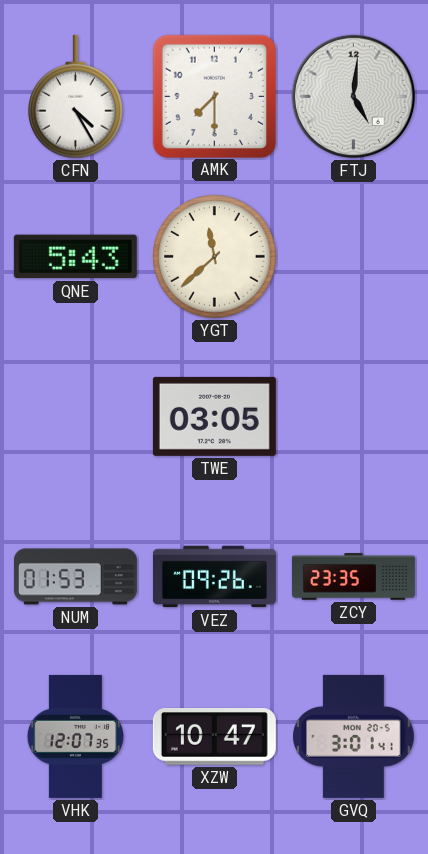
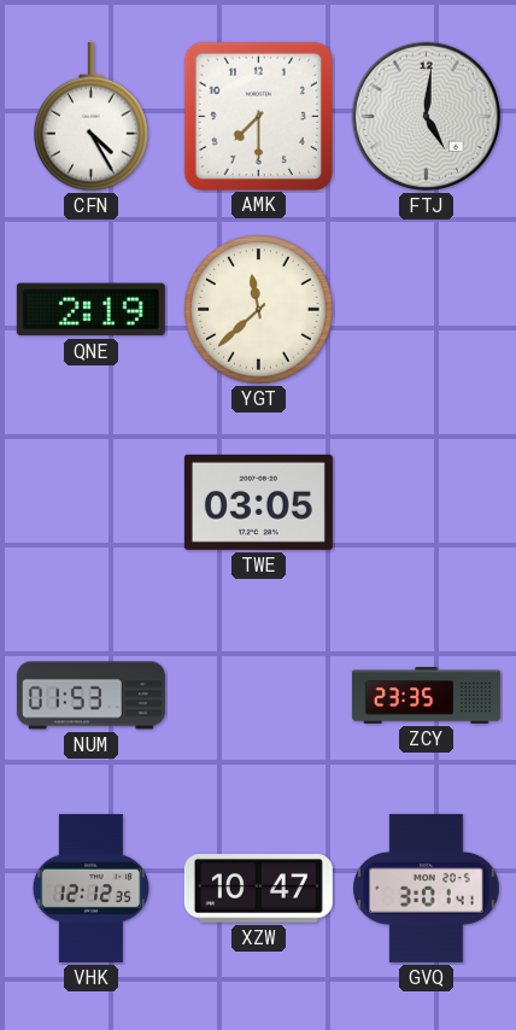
QNE: 5:43 -> 2:19 (90, 310)
VEZ: 09:26 -> none (214, 577)
VHK: 12:07 -> 12:12 (90, 888)
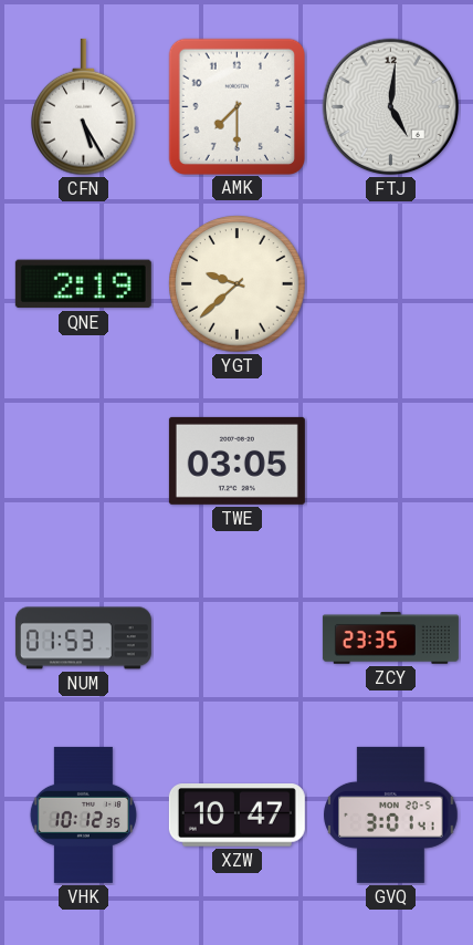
CFN: 4:25 -> 5:25 (84, 107)
YGT: 11:38 -> 9:38 (238, 284)
VHK: 12:12 -> 10:12 (83, 814)
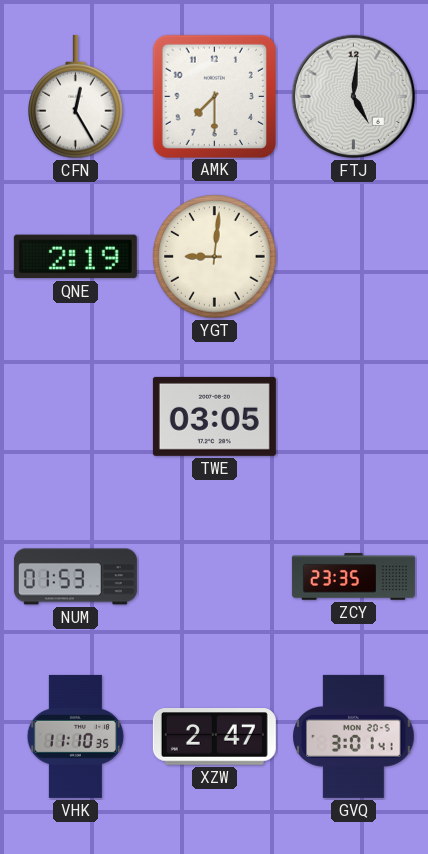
CFN: 5:25 -> 12:25 (76, 97)
YGT: 9:38 -> 9:01 (215, 257)
VHK: 10:12 -> 11:10 (75, 736)
XZW: 10:47 -> 2:47 (214, 737)
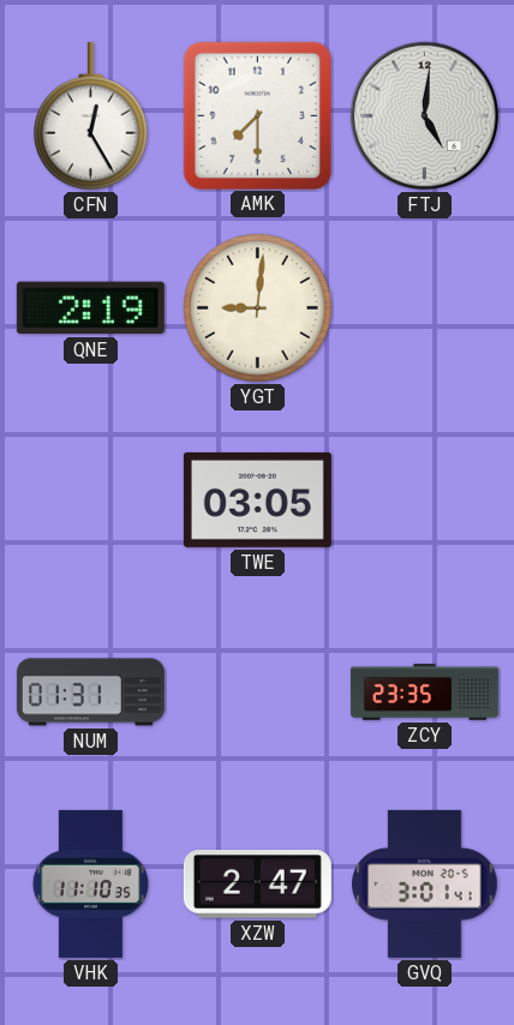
NUM: 01:53 -> 01:31 (90, 693)
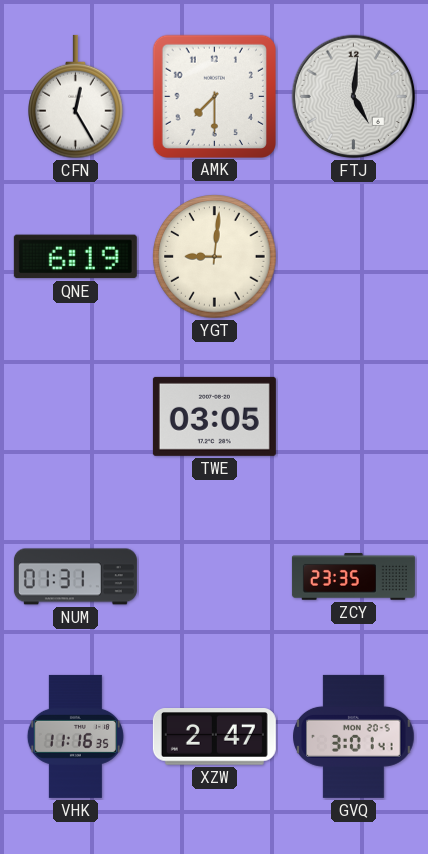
QNE: 2:19 -> 6:19 (75, 257)
VHK: 11:10 -> 11:16 (75, 736)
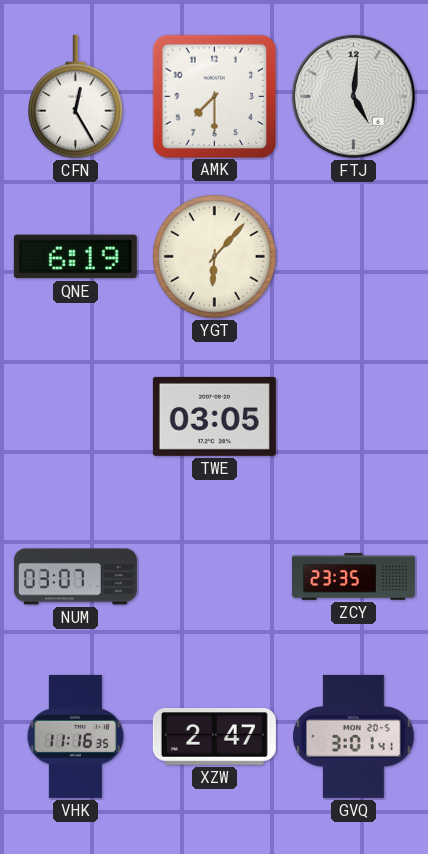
YGT: 9:01 -> 6:07 (215, 257)
NUM: 01:31 -> 03:07 (75, 577)
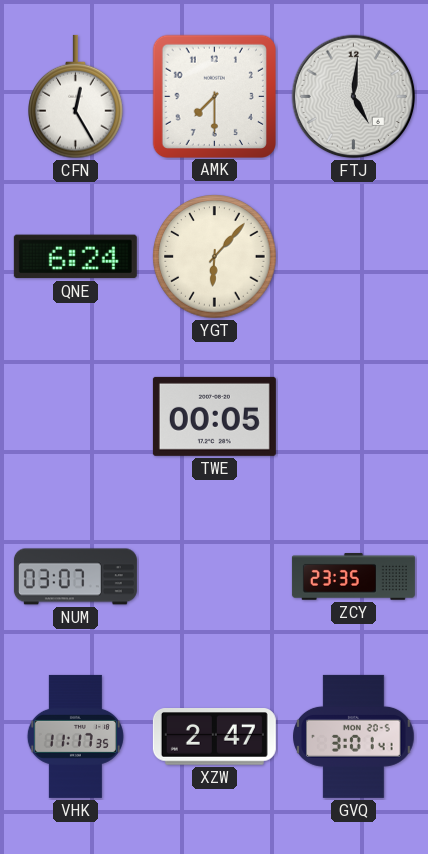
QNE: 6:19 -> 6:24 (75, 257)
TWE: 03:05 -> 00:05 (214, 416)
VHK: 11:16 -> 11:17 (75, 736)
